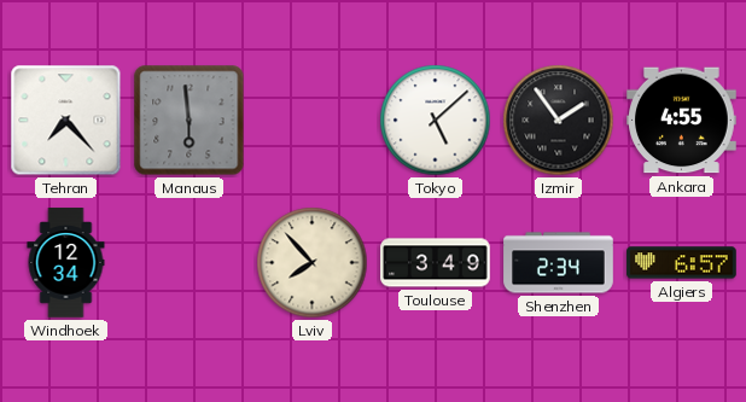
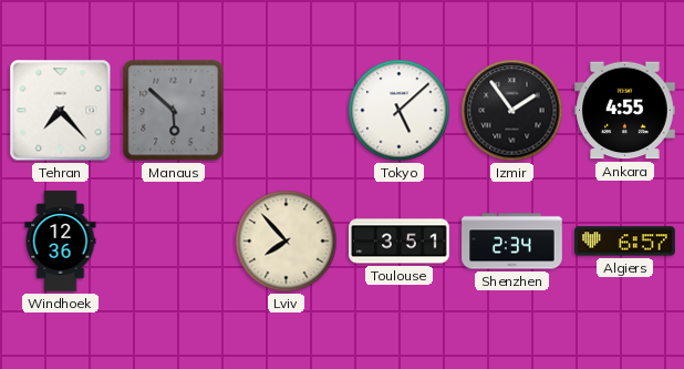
Manaus: 5:59 -> 5:52 (174, 111)
Windhoek: 12:34 -> 12:36 (61, 242)
Toulouse: 3:49 -> 3:51 (400, 242)
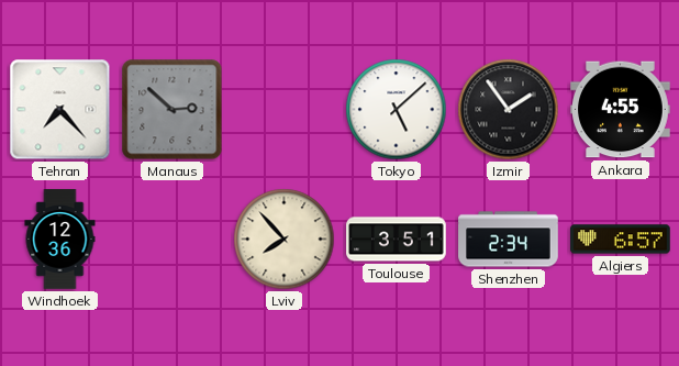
Manaus: 5:52 -> 2:52 (172, 110)
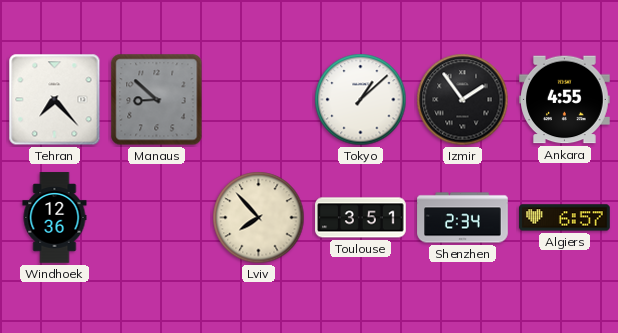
Manaus: 2:52 -> 8:52 (157, 100)
Tokyo: 5:08 -> 1:08 (361, 100)
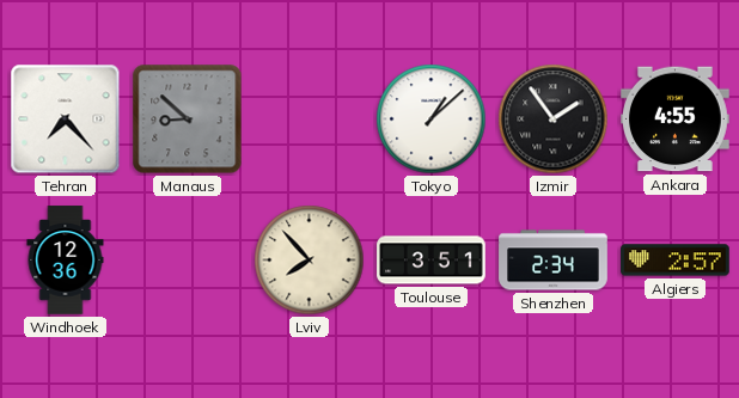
Algiers: 6:57 -> 2:57 (676, 261)
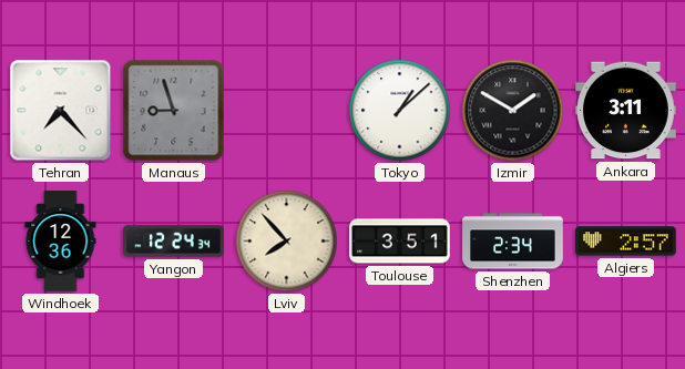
Manaus: 8:52 -> 8:57 (174, 111)
Izmir: 1:54 -> 1:50 (513, 111)
Ankara: 4:55 -> 3:11 (626, 111)
Yangon: none -> 12:24 (174, 242)
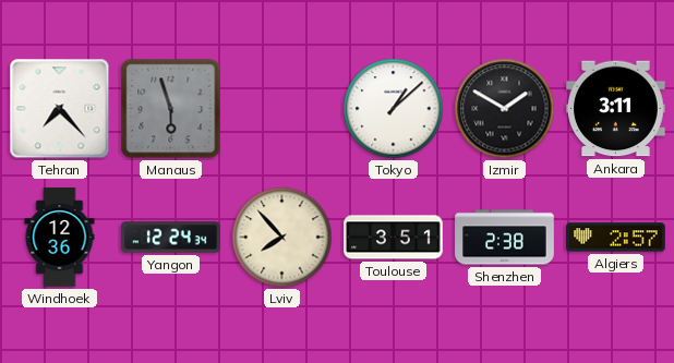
Manaus: 8:57 -> 5:57 (171, 109)
Shenzhen: 2:34 -> 2:38 (505, 238)
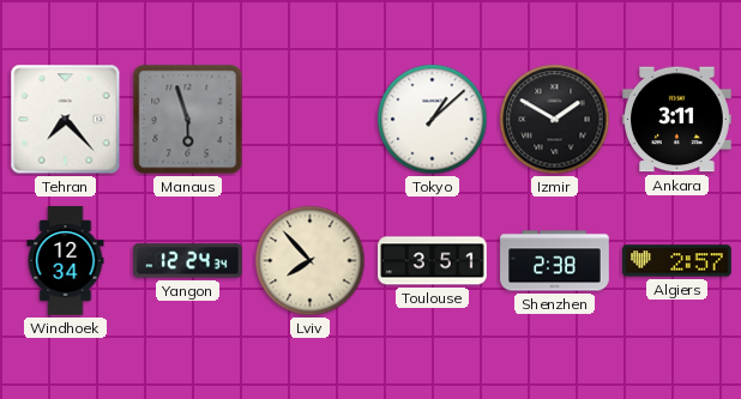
Windhoek: 12:36 -> 12:34 (66, 261)
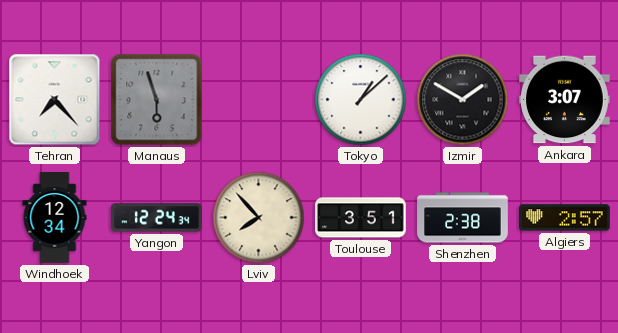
Ankara: 3:11 -> 3:07 (565, 100)
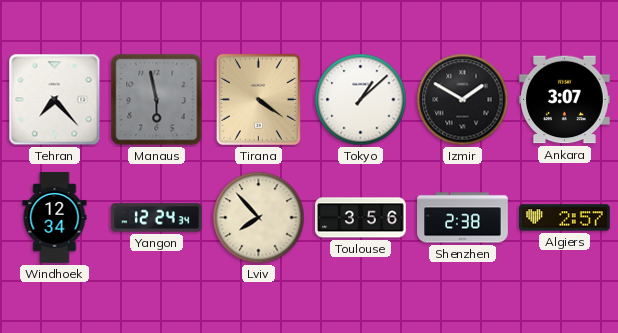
Manaus: 5:57 -> 5:58 (157, 100)
Tirana: none -> 4:21 (258, 99)
Toulouse: 3:51 -> 3:56 (361, 218)
